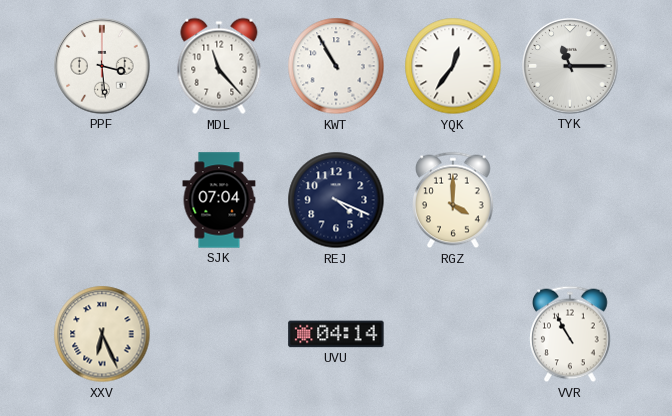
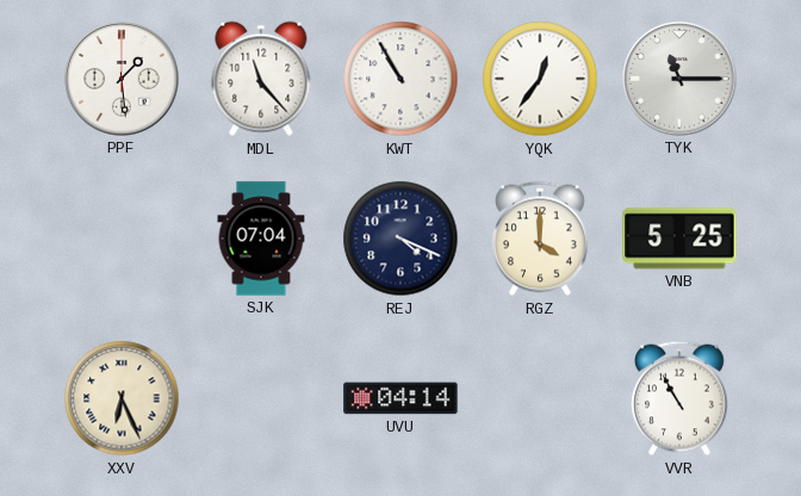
PPF: 3:29 -> 1:29 (122, 79)
VNB: none -> 5:25 (679, 238)
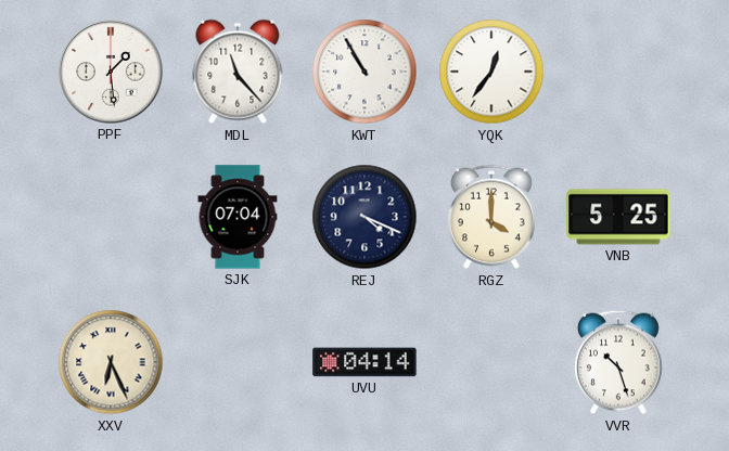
TYK: 11:15 -> none (679, 79)
VVR: 10:55 -> 10:27 (619, 362)
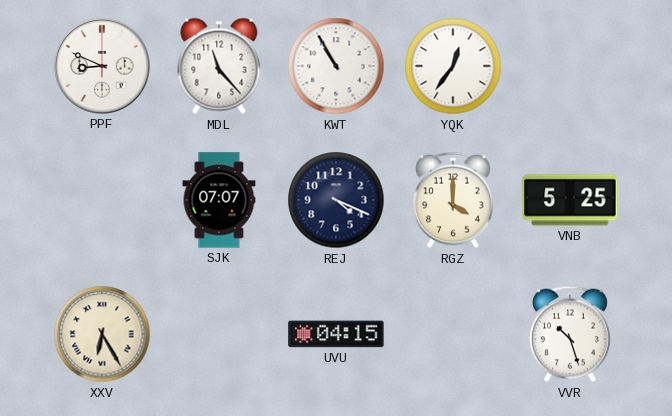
PPF: 1:29 -> 8:49 (102, 66)
SJK: 07:04 -> 07:07 (219, 200)
XXV: 6:26 -> 6:25 (102, 334)
UVU: 04:14 -> 04:15 (336, 334)
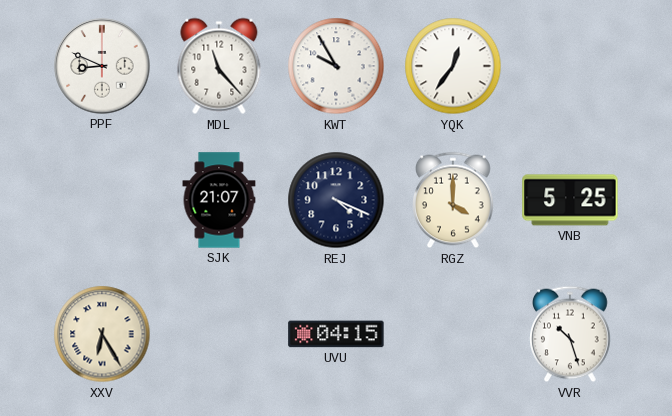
KWT: 10:55 -> 9:55 (336, 66)
SJK: 07:07 -> 21:07 (219, 200)
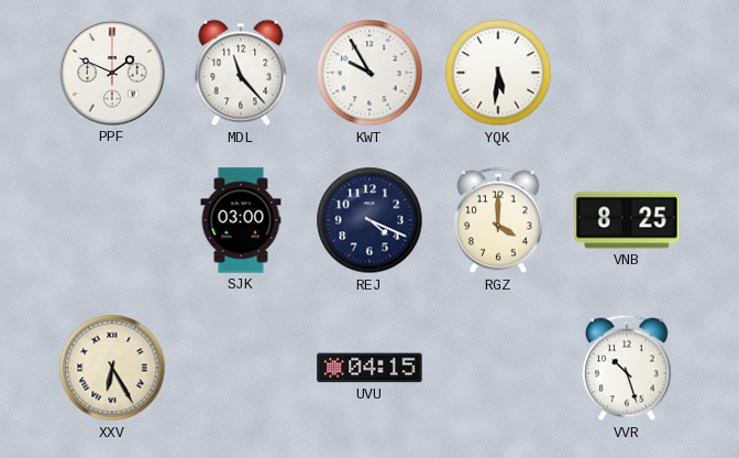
PPF: 8:49 -> 1:49 (112, 73)
YQK: 12:36 -> 5:31 (498, 73)
SJK: 21:07 -> 03:00 (241, 220)
VNB: 5:25 -> 8:25 (627, 220)
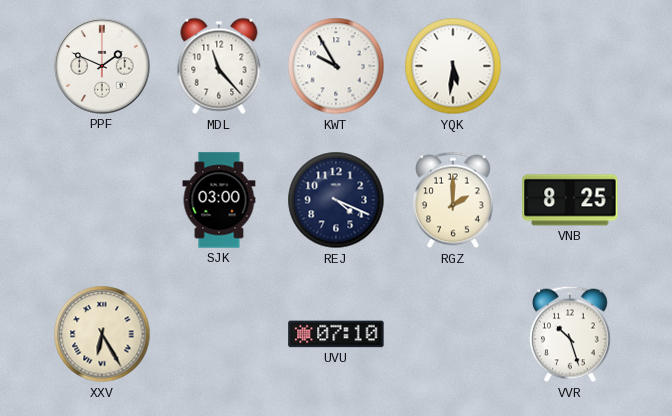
RGZ: 4:00 -> 2:00 (454, 200)
UVU: 04:15 -> 07:10 (336, 334)
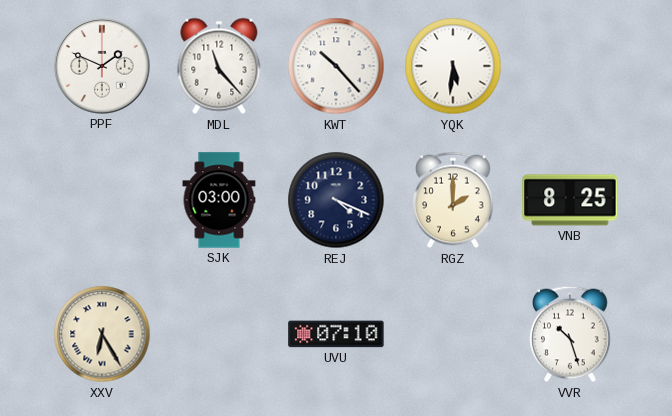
KWT: 9:55 -> 10:23 (336, 66)
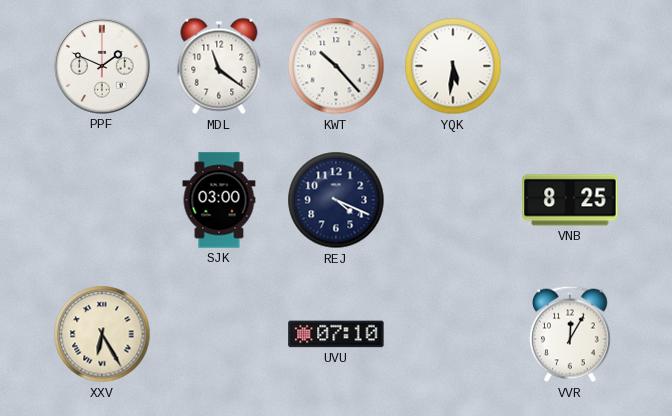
MDL: 11:23 -> 11:21 (219, 66)
RGZ: 2:00 -> none (454, 200)
VVR: 10:27 -> 12:05 (571, 334)
